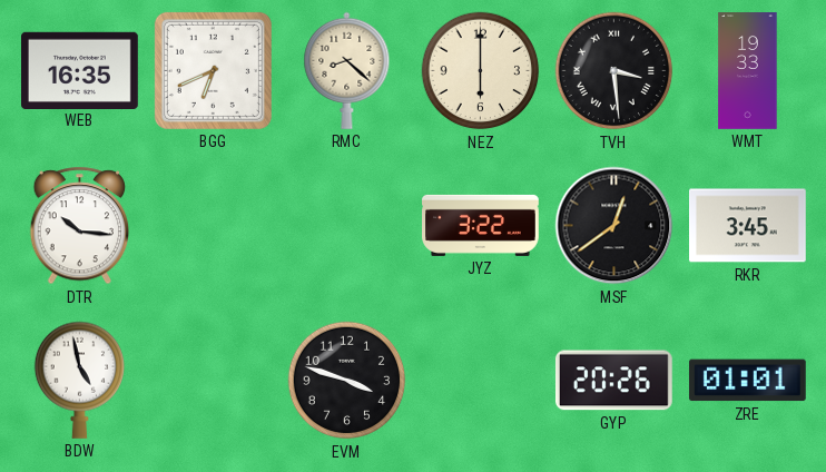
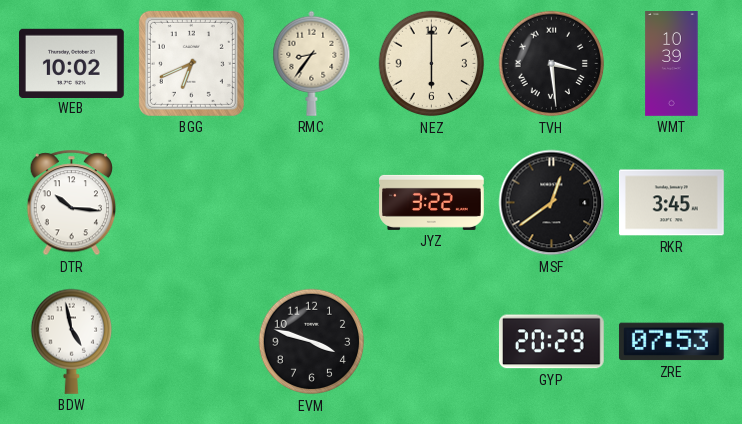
WEB: 16:35 -> 10:02 (72, 63)
RMC: 8:22 -> 8:36 (312, 63)
WMT: 19:33 -> 10:39 (672, 64)
GYP: 20:26 -> 20:29 (551, 342)
ZRE: 01:01 -> 07:53 (671, 342)
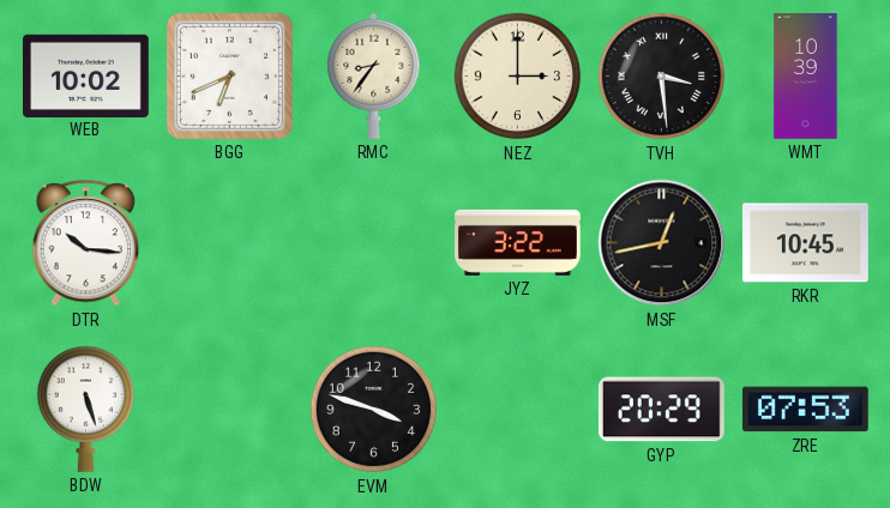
NEZ: 6:00 -> 3:00 (518, 77)
MSF: 12:39 -> 12:43 (662, 243)
RKR: 3:45 -> 10:45 (806, 243)
BDW: 4:58 -> 5:27 (85, 409)
